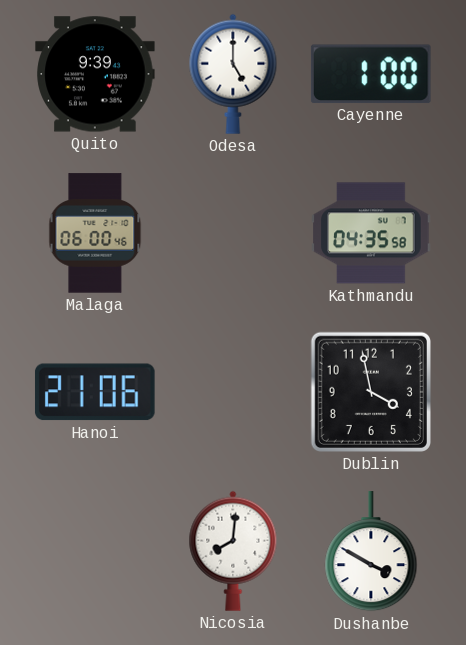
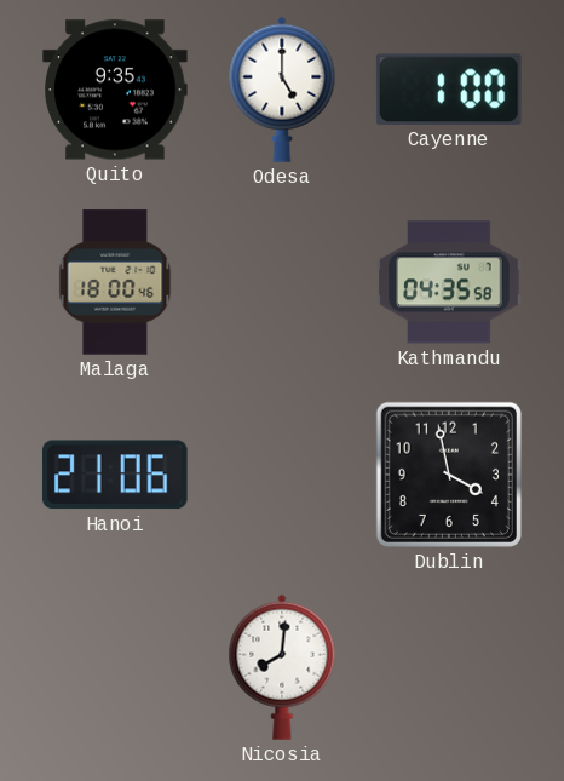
Quito: 9:39 -> 9:35 (115, 90)
Malaga: 06:00 -> 18:00 (115, 282)
Dushanbe: 3:50 -> none (371, 552)
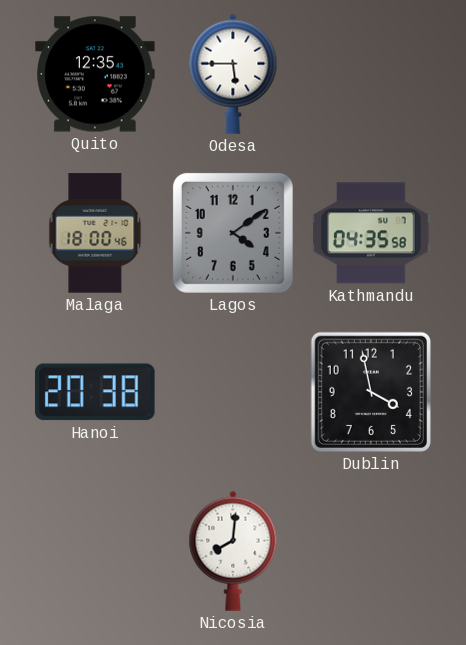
Quito: 9:35 -> 12:35 (95, 74)
Odesa: 5:00 -> 5:45 (233, 74)
Cayenne: 1:00 -> none (449, 90)
Lagos: none -> 4:09 (233, 233)
Hanoi: 21:06 -> 20:38 (95, 392)
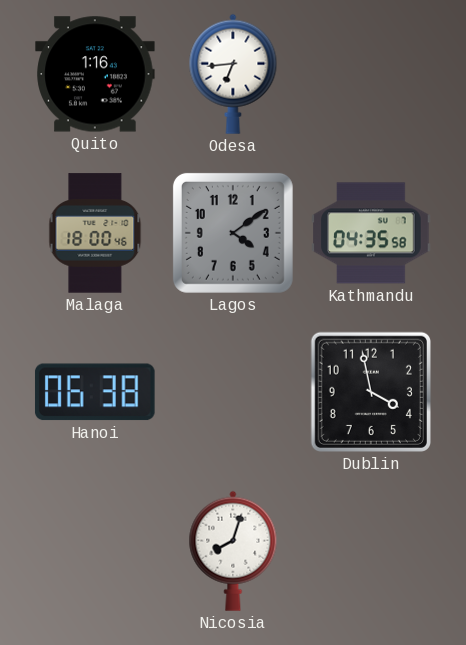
Quito: 12:35 -> 1:16 (95, 74)
Odesa: 5:45 -> 6:44 (233, 74)
Hanoi: 20:38 -> 06:38 (95, 392)
Nicosia: 8:01 -> 8:03 (233, 551)
